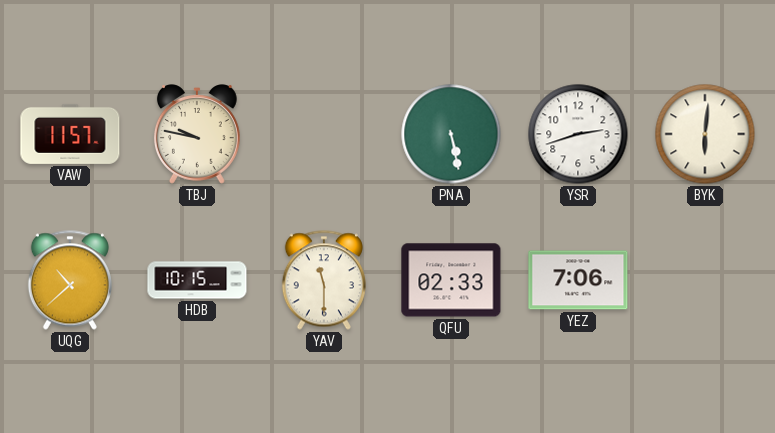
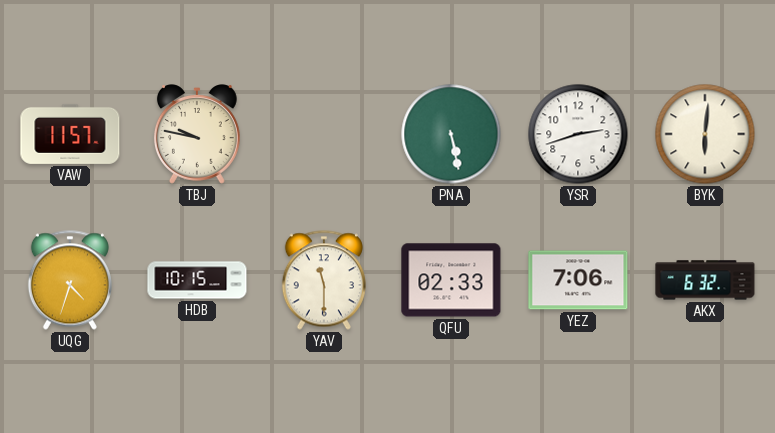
UQG: 10:38 -> 4:33 (70, 280)
AKX: none -> 6:32 (705, 280)
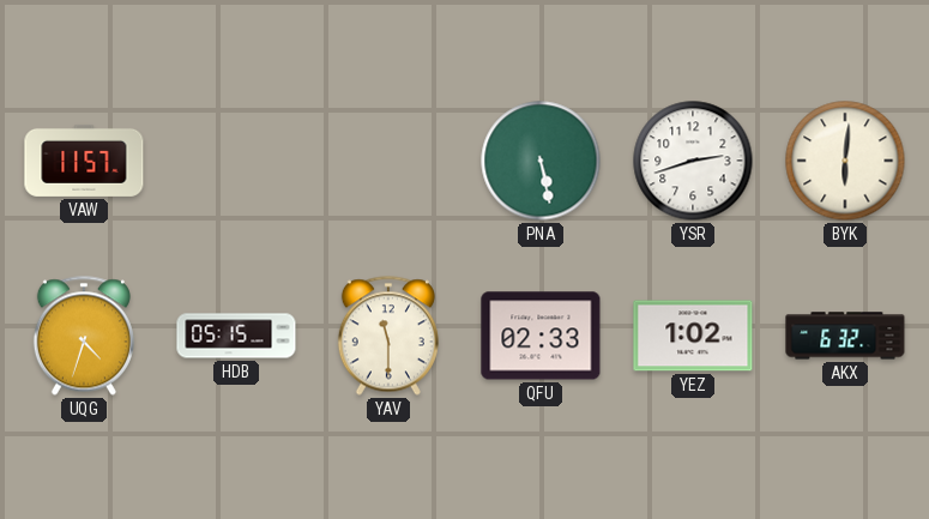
TBJ: 9:47 -> none (197, 134)
HDB: 10:15 -> 05:15 (236, 336)
YEZ: 7:06 -> 1:02 (693, 336)
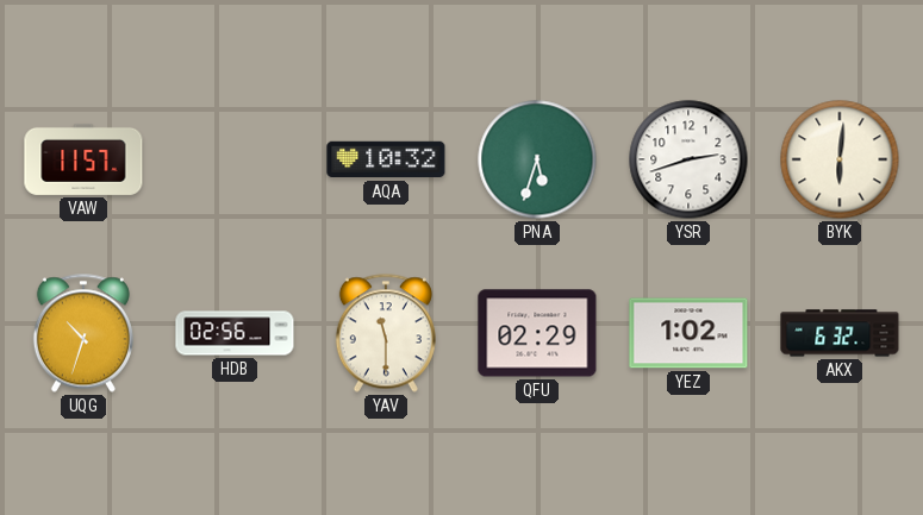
AQA: none -> 10:32 (386, 159)
PNA: 5:28 -> 5:33 (537, 159)
UQG: 4:33 -> 10:33 (83, 333)
HDB: 05:15 -> 02:56 (235, 333)
QFU: 02:33 -> 02:29 (537, 333)
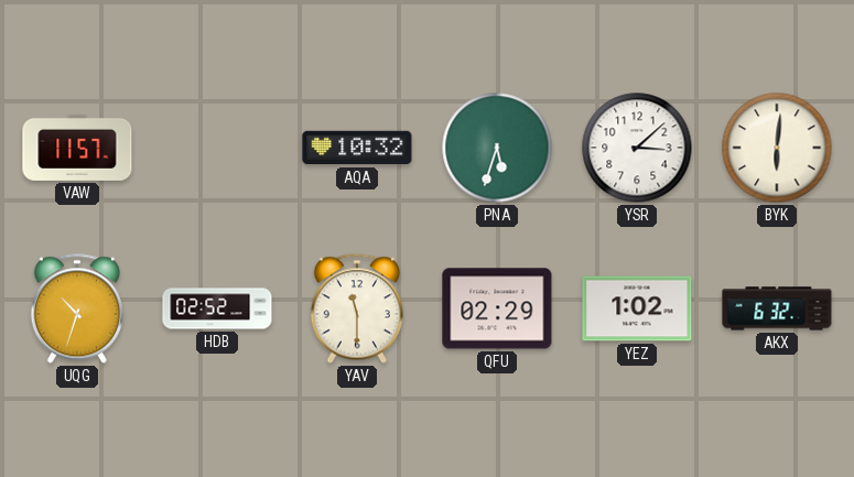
YSR: 2:42 -> 3:08 (637, 148)
HDB: 02:56 -> 02:52 (217, 308)
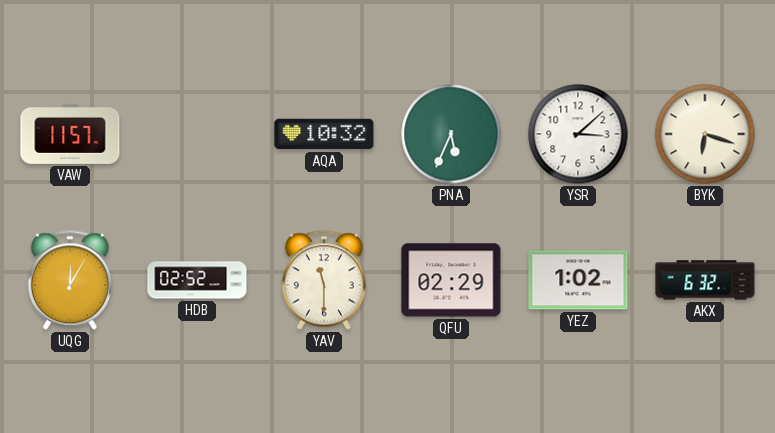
PNA: 5:33 -> 5:34 (451, 134)
BYK: 6:01 -> 6:18 (705, 134)
UQG: 10:33 -> 12:05 (70, 280)
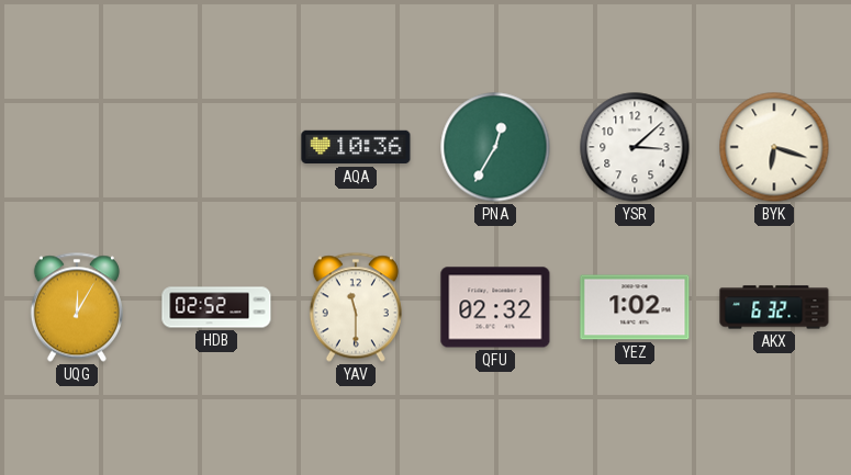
VAW: 11:57 -> none (70, 134)
AQA: 10:32 -> 10:36 (356, 147)
PNA: 5:34 -> 12:35 (495, 147)
QFU: 02:29 -> 02:32 (495, 307)
